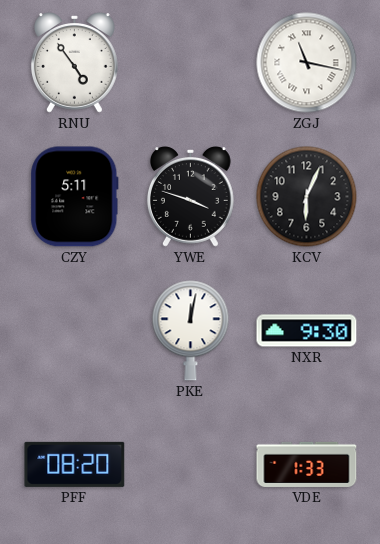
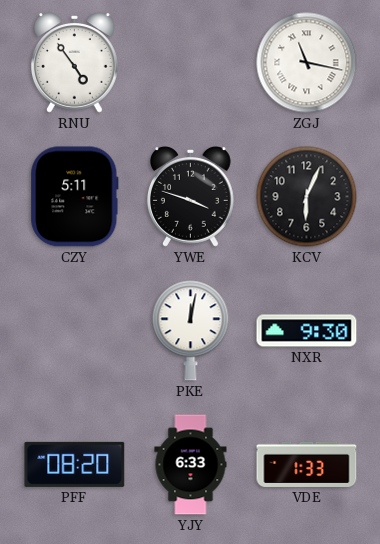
YJY: none -> 6:33 (191, 465)
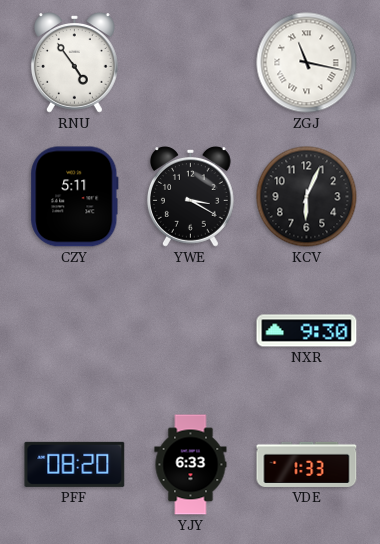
YWE: 3:48 -> 3:20 (190, 197)
PKE: 12:02 -> none (191, 331)
